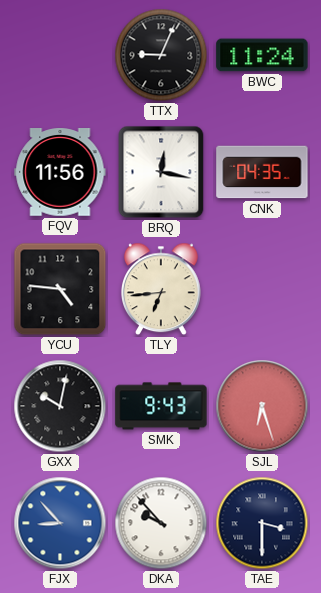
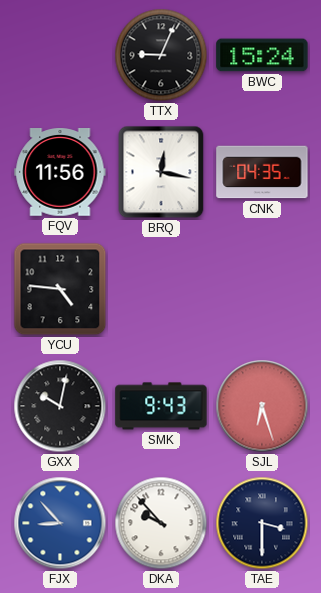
BWC: 11:24 -> 15:24 (262, 55)
TLY: 6:44 -> none (161, 289)
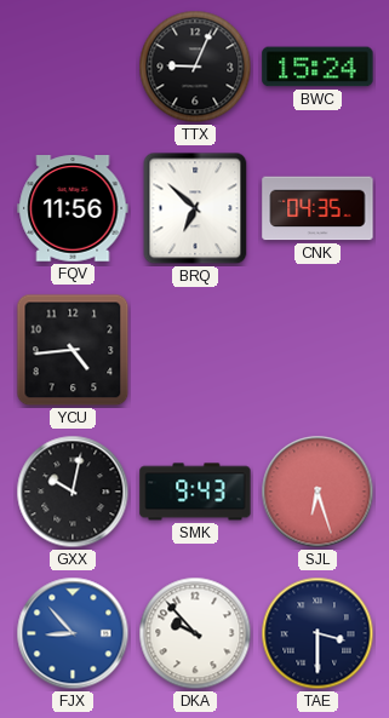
BRQ: 12:17 -> 6:52 (195, 208)
YCU: 4:46 -> 4:44 (73, 350)
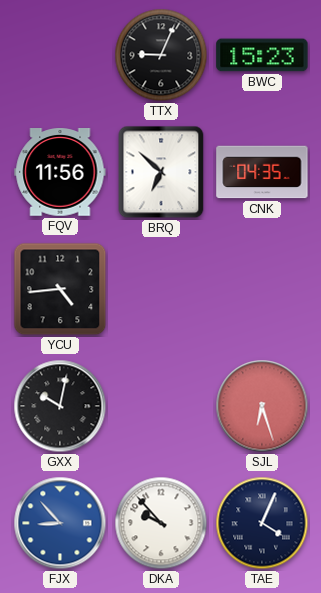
BWC: 15:24 -> 15:23 (262, 55)
SMK: 9:43 -> none (195, 492)
TAE: 3:30 -> 4:04 (262, 523)
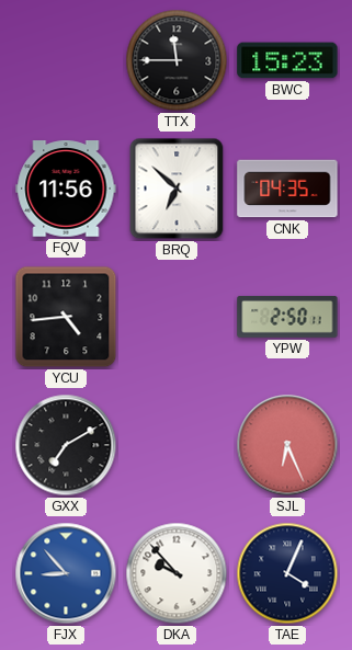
TTX: 9:04 -> 11:45 (177, 60)
YPW: none -> 2:50 (287, 317)
GXX: 10:02 -> 7:10 (66, 445)
SJL: 6:27 -> 6:26 (287, 445)
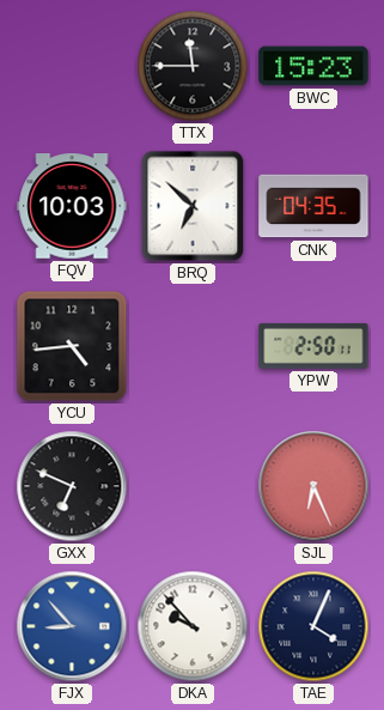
FQV: 11:56 -> 10:03 (72, 206)
GXX: 7:10 -> 6:49 (72, 486)
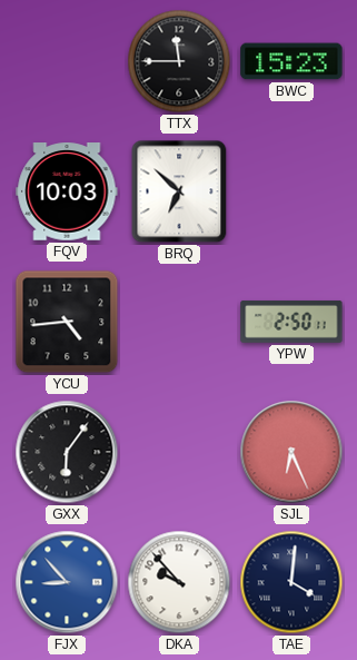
CNK: 04:35 -> none (313, 206)
GXX: 6:49 -> 6:06 (67, 452)
TAE: 4:04 -> 4:01 (291, 582)
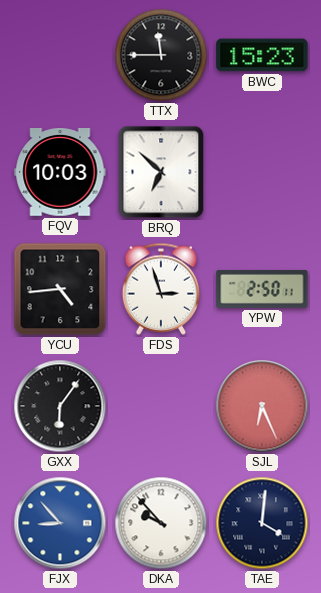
FDS: none -> 2:57 (161, 289)
